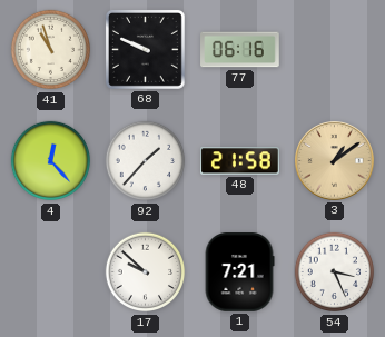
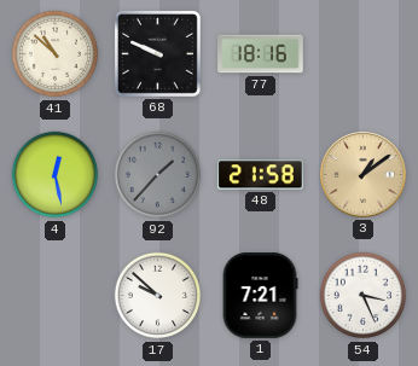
41: 10:57 -> 10:52 (56, 54)
77: 06:16 -> 18:16 (261, 54)
4: 12:23 -> 12:28 (56, 175)
92 dial: white -> grey (158, 175)
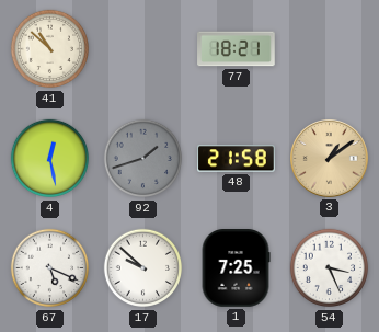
68: 9:49 -> none (157, 53)
77: 18:16 -> 18:21 (237, 49)
92: 1:37 -> 1:42 (143, 159)
67: none -> 5:19 (50, 268)
1: 7:21 -> 7:25 (236, 268)
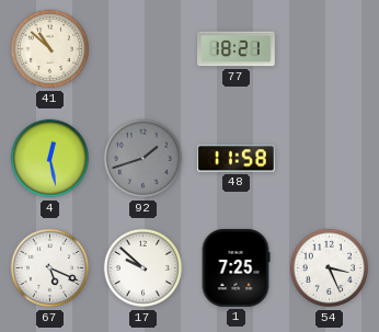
48: 21:58 -> 11:58 (237, 159)
3: 1:09 -> none (330, 159)
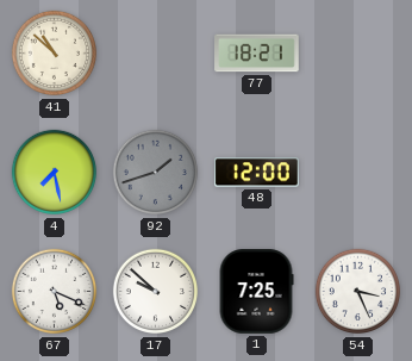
4: 12:28 -> 7:28 (55, 173)
48: 11:58 -> 12:00 (257, 173)
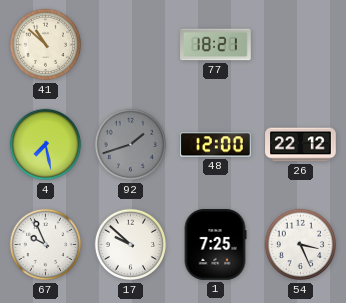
26: none -> 22:12 (301, 145)
67: 5:19 -> 9:56 (46, 245)
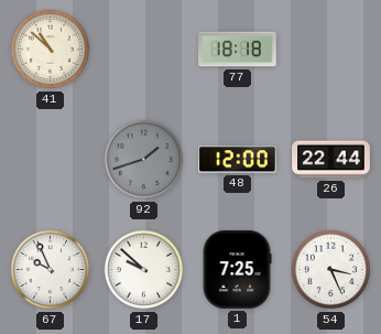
77: 18:21 -> 18:18 (238, 50)
4: 7:28 -> none (46, 145)
26: 22:12 -> 22:44 (331, 160)
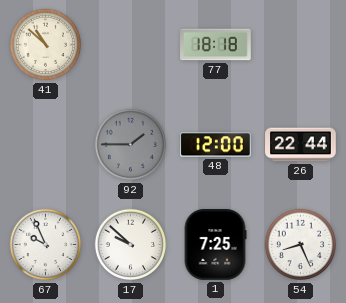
92: 1:42 -> 1:45 (131, 145)
54: 3:26 -> 8:26 (301, 245)
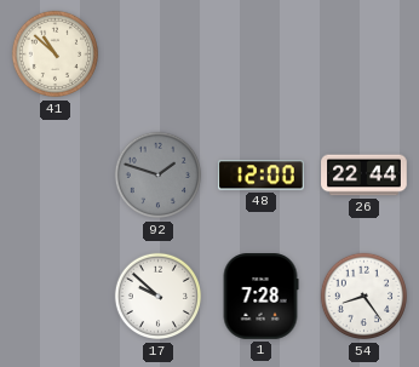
77: 18:18 -> none (216, 45)
92: 1:45 -> 1:48 (159, 176)
67: 9:56 -> none (46, 245)
1: 7:25 -> 7:28 (260, 297)
54: 8:26 -> 8:24 (365, 297)
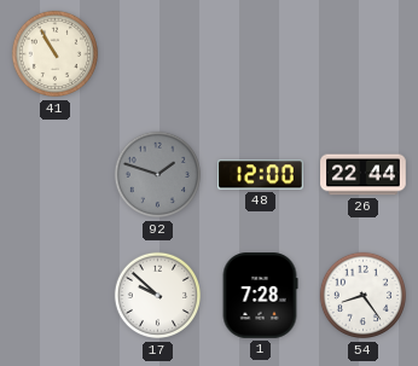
41: 10:52 -> 10:55 (56, 54)
